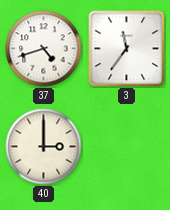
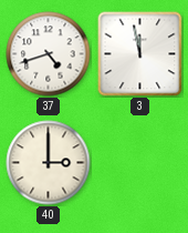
3: 11:36 -> 11:58 (140, 54)
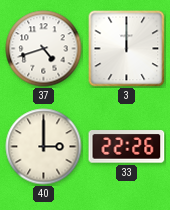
3: 11:58 -> 12:00 (127, 49)
33: none -> 22:26 (127, 147)
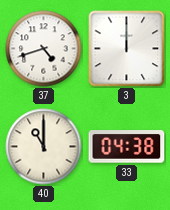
40: 3:00 -> 11:00 (44, 147)
33: 22:26 -> 04:38 (127, 147)
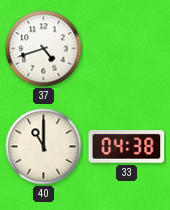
3: 12:00 -> none (127, 49)
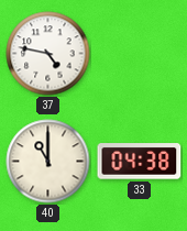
37: 4:42 -> 4:47 (48, 54)
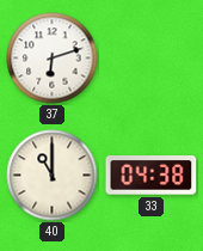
37: 4:47 -> 6:12 (53, 59)
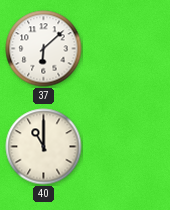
37: 6:12 -> 6:08 (44, 49)
33: 04:38 -> none (152, 176)
